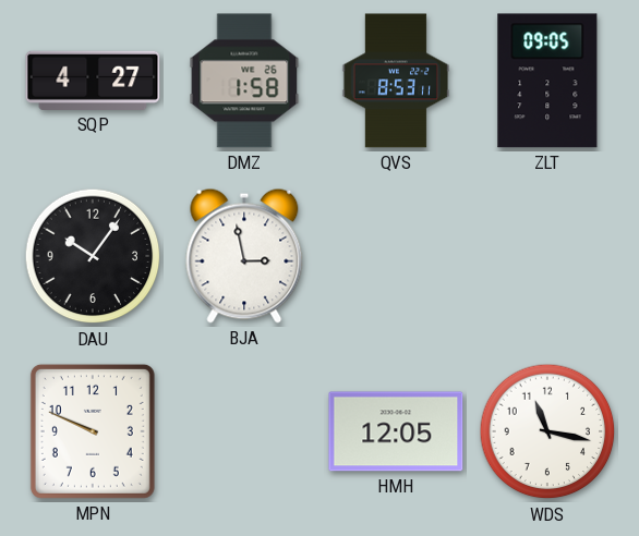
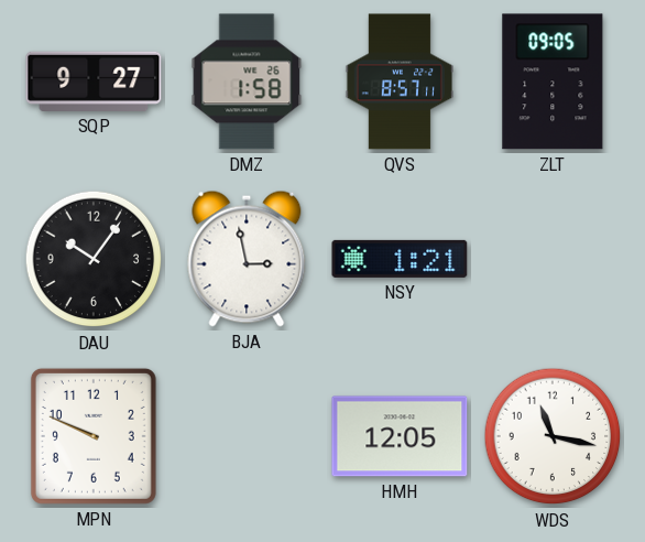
SQP: 4:27 -> 9:27 (94, 82)
QVS: 8:53 -> 8:57 (398, 82)
NSY: none -> 1:21 (400, 259)
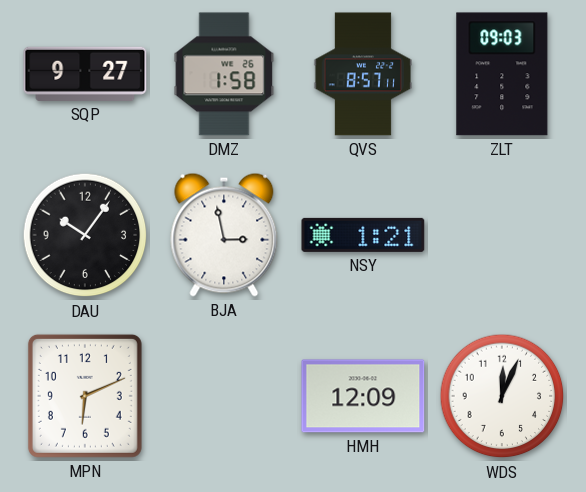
ZLT: 09:05 -> 09:03 (502, 74)
MPN: 9:49 -> 6:11 (85, 396)
HMH: 12:05 -> 12:09 (363, 396)
WDS: 11:17 -> 12:04 (502, 396)
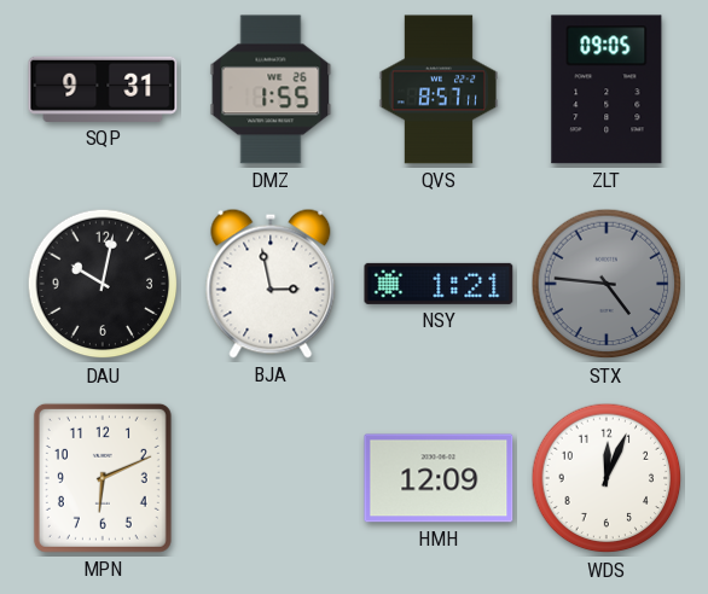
SQP: 9:27 -> 9:31 (103, 89)
DMZ: 1:58 -> 1:55 (271, 89)
ZLT: 09:03 -> 09:05 (607, 89)
DAU: 10:06 -> 10:02 (103, 284)
STX: none -> 4:46 (607, 284)
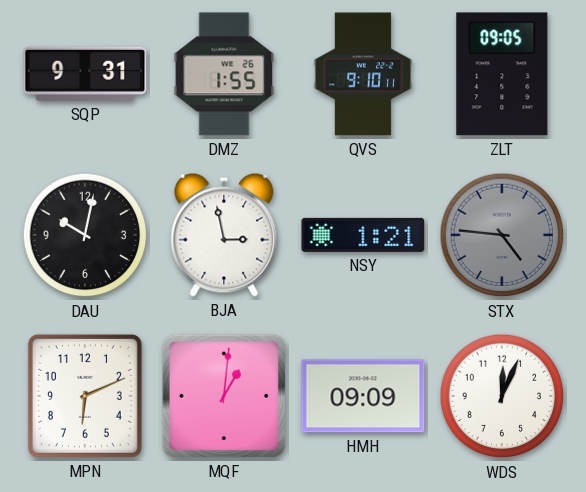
QVS: 8:57 -> 9:10 (362, 74)
MQF: none -> 1:01 (224, 396)
HMH: 12:09 -> 09:09 (363, 396)
